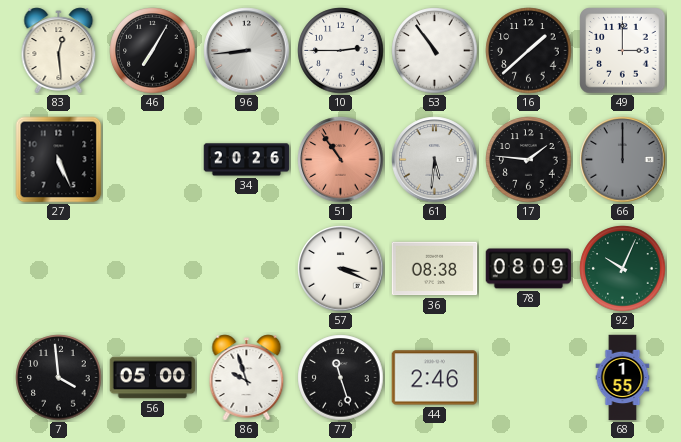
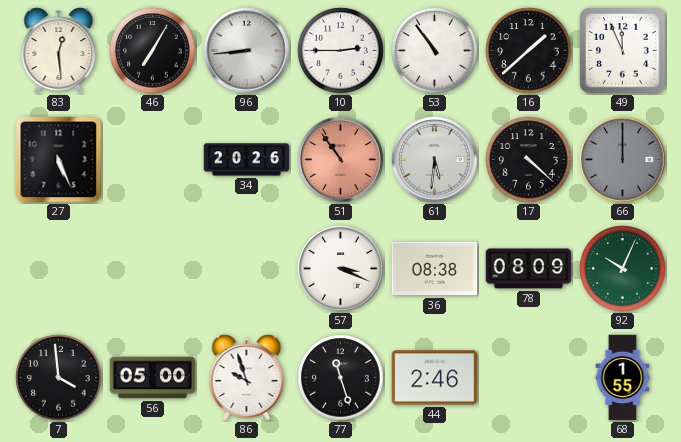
49: 3:00 -> 11:56 (623, 51)
17: 1:46 -> 4:22 (529, 160)
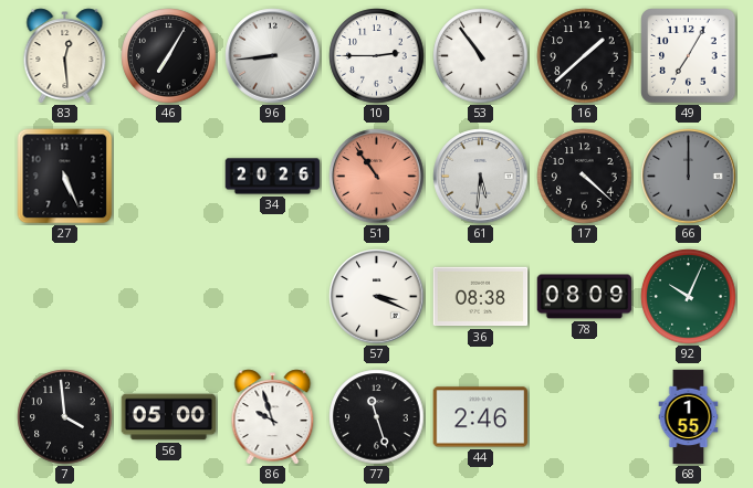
49: 11:56 -> 7:05 (689, 56)
